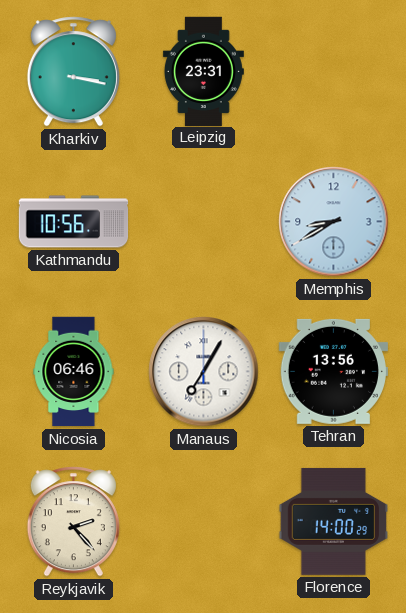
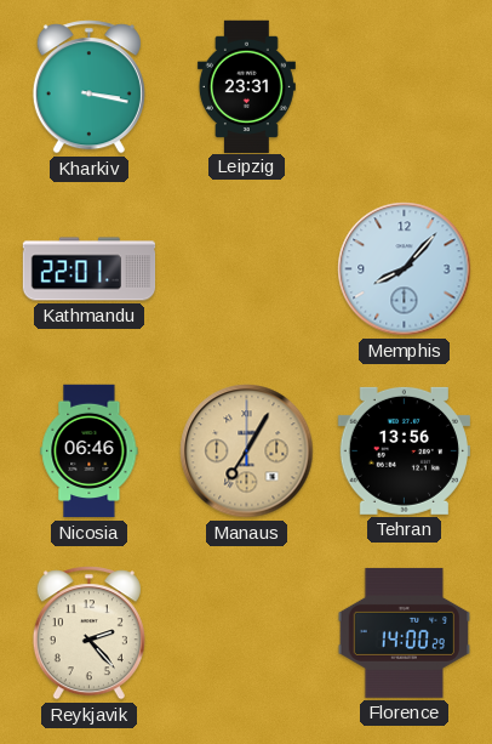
Kathmandu: 10:56 -> 22:01 (90, 269)
Memphis: 8:40 -> 8:07 (405, 269)
Manaus dial: white -> champagne (247, 451)
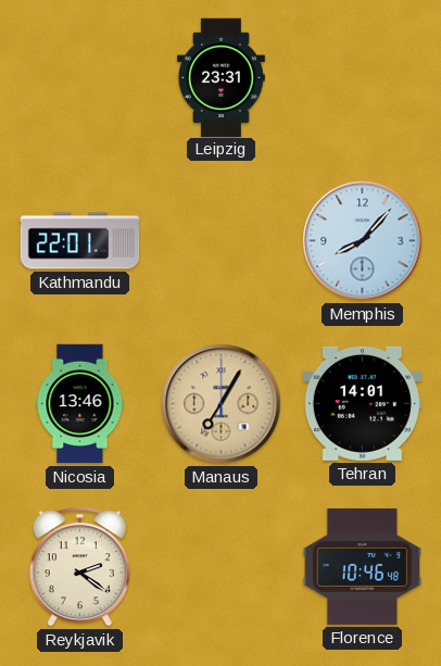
Kharkiv: 3:17 -> none (88, 87)
Nicosia: 06:46 -> 13:46 (80, 404)
Tehran: 13:56 -> 14:01 (362, 403)
Reykjavik: 2:23 -> 2:21 (79, 567)
Florence: 14:00 -> 10:46 (362, 566)
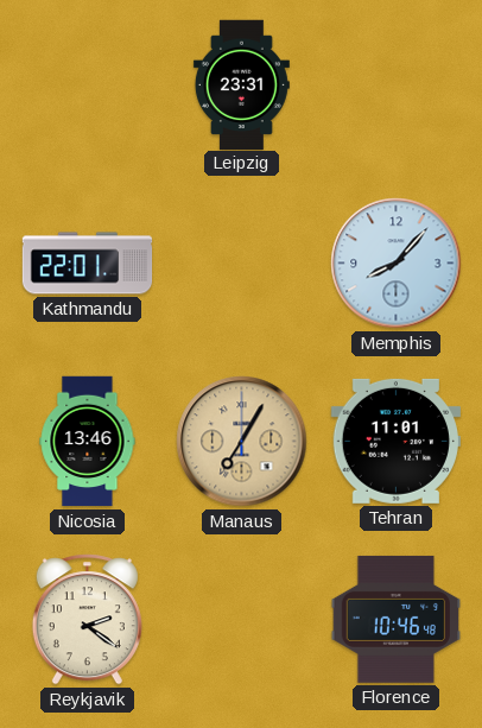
Tehran: 14:01 -> 11:01 (395, 441)
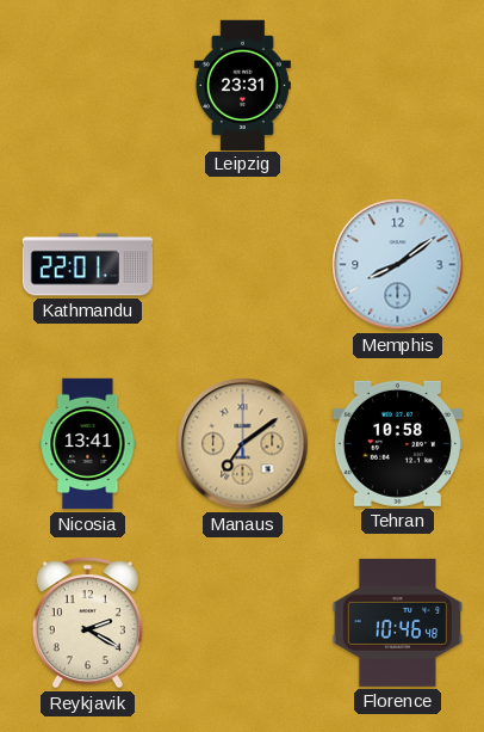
Memphis: 8:07 -> 8:09 (398, 265)
Nicosia: 13:46 -> 13:41 (88, 444)
Manaus: 7:05 -> 7:09 (243, 444)
Tehran: 11:01 -> 10:58 (397, 443)
Reykjavik: 2:21 -> 2:20 (87, 623)
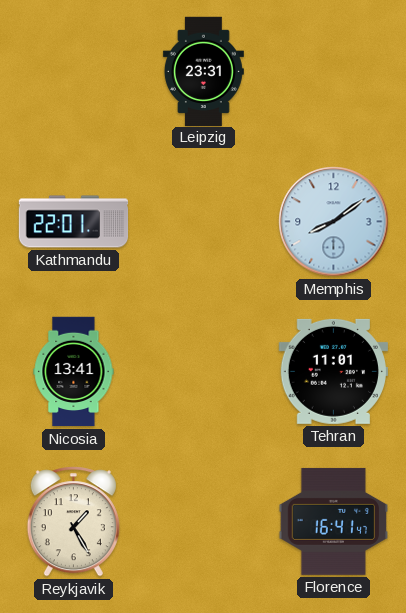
Manaus: 7:09 -> none (243, 444)
Tehran: 10:58 -> 11:01 (333, 371)
Reykjavik: 2:20 -> 1:25 (73, 522)
Florence: 10:46 -> 16:41 (333, 521)
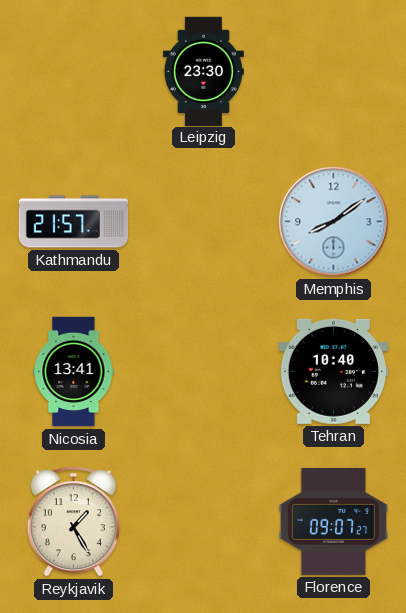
Leipzig: 23:31 -> 23:30 (203, 71)
Kathmandu: 22:01 -> 21:57 (74, 222)
Tehran: 11:01 -> 10:40 (333, 371)
Florence: 16:41 -> 09:07 (333, 521)
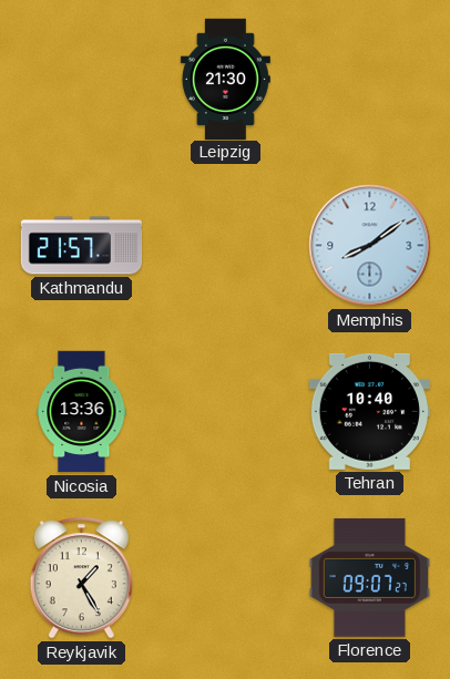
Leipzig: 23:30 -> 21:30 (225, 79)
Nicosia: 13:41 -> 13:36 (82, 412)
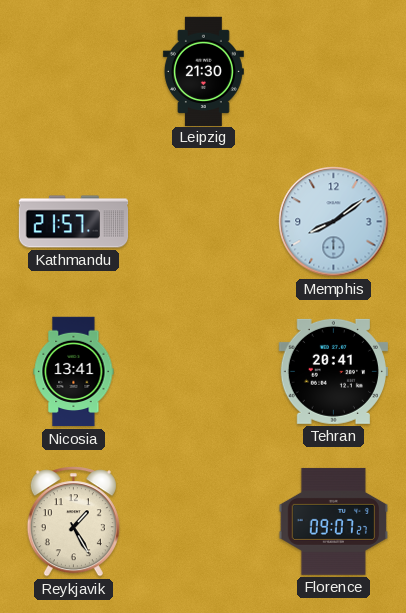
Nicosia: 13:36 -> 13:41 (74, 372)
Tehran: 10:40 -> 20:41 (333, 371)
